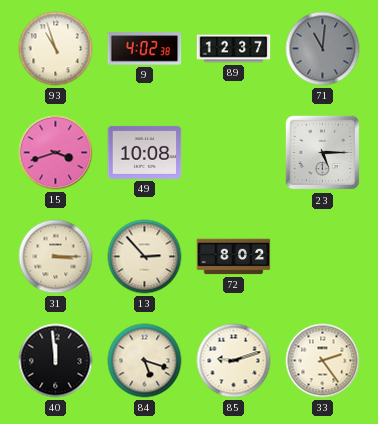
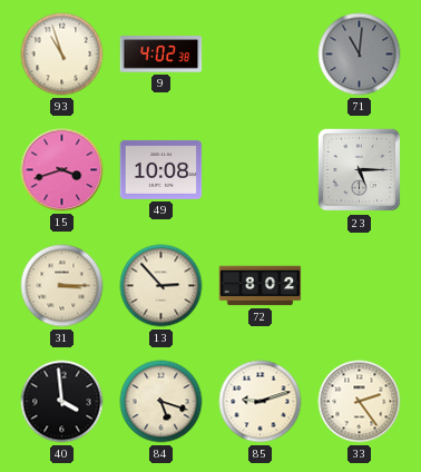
89: 12:37 -> none (234, 49)
40: 11:59 -> 3:59 (62, 402)
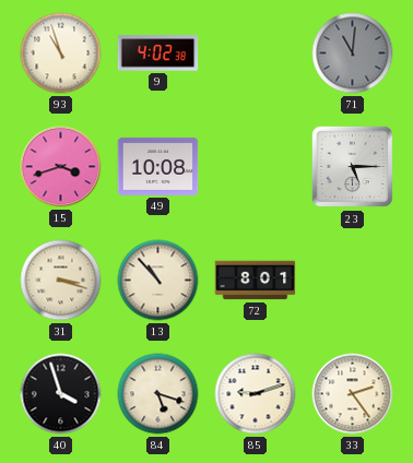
31: 3:15 -> 3:18 (61, 281)
13: 2:53 -> 10:53 (158, 281)
72: 8:02 -> 8:01 (256, 281)
40: 3:59 -> 3:57 (61, 394)
